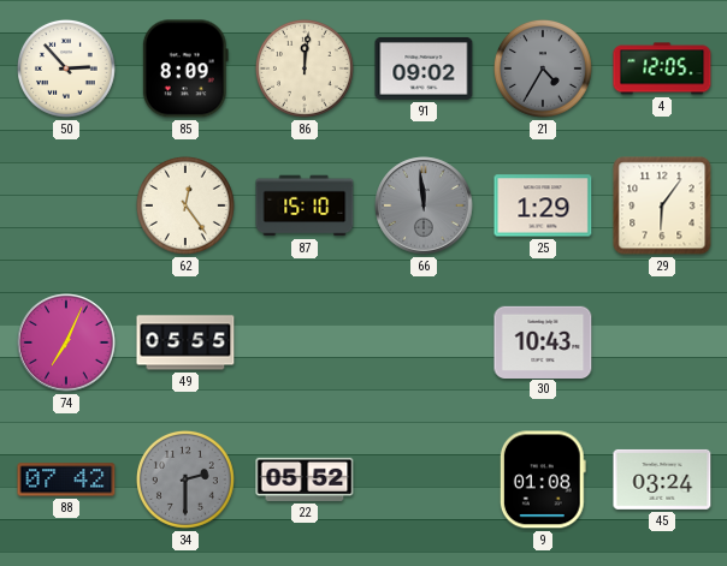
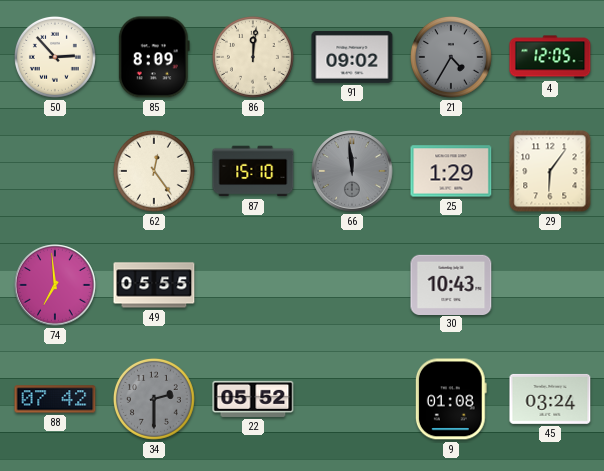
74: 7:04 -> 6:59 (55, 285)
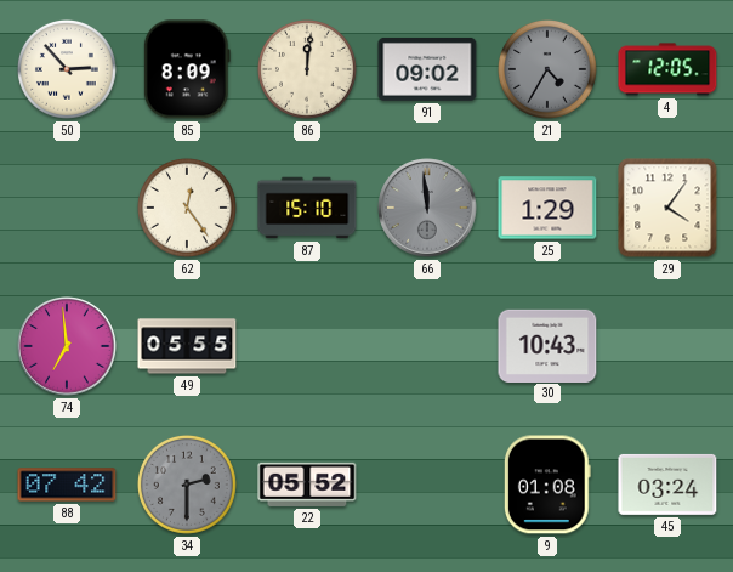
29: 6:06 -> 4:06 (667, 208)
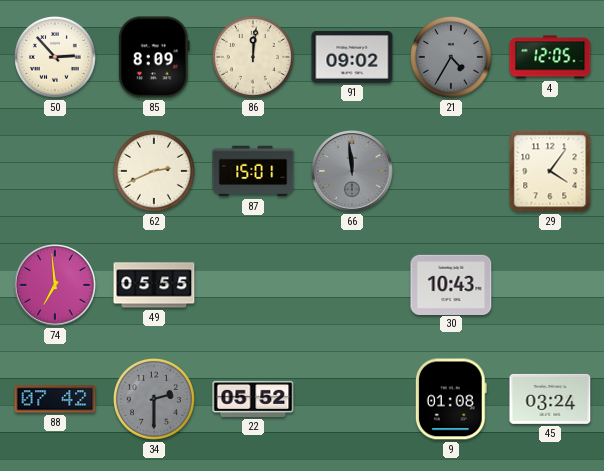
62: 12:24 -> 2:41 (154, 171)
87: 15:10 -> 15:01 (253, 171)
25: 1:29 -> none (547, 208)
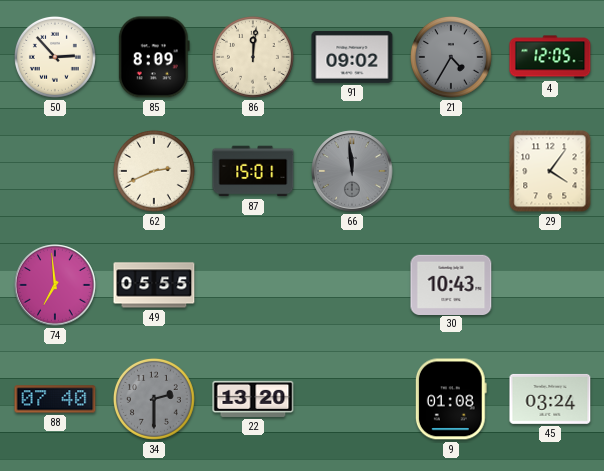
88: 07:42 -> 07:40 (55, 399)
22: 05:52 -> 13:20 (253, 399)
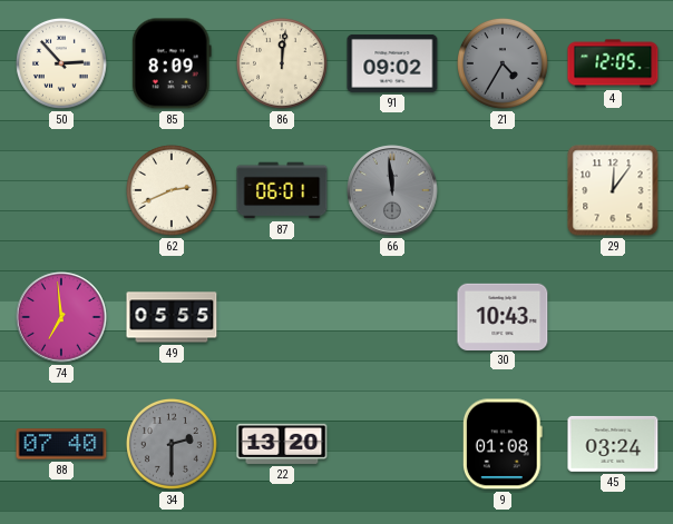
87: 15:01 -> 06:01 (282, 190)
29: 4:06 -> 12:06 (613, 190)
